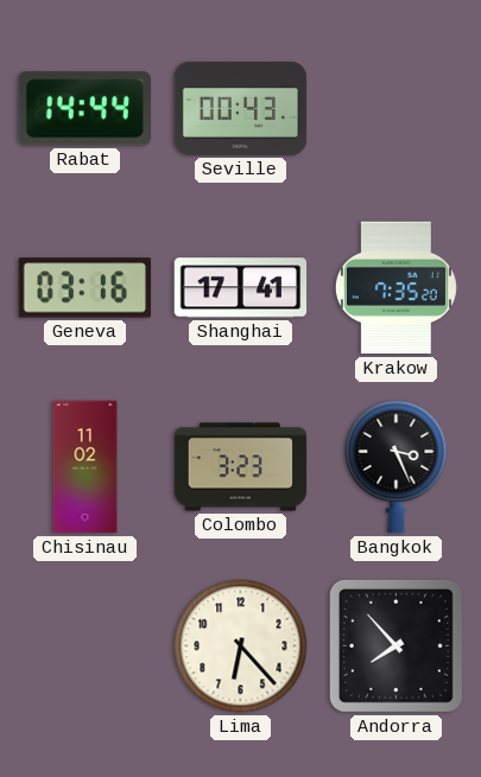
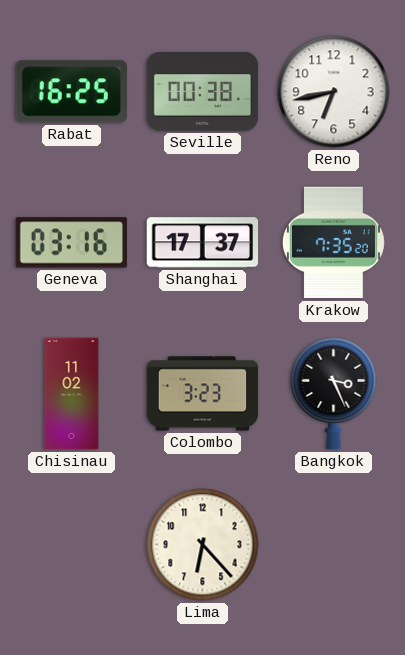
Rabat: 14:44 -> 16:25 (71, 92)
Seville: 00:43 -> 00:38 (203, 91)
Reno: none -> 6:43 (334, 92)
Shanghai: 17:41 -> 17:37 (203, 243)
Andorra: 7:53 -> none (395, 645)
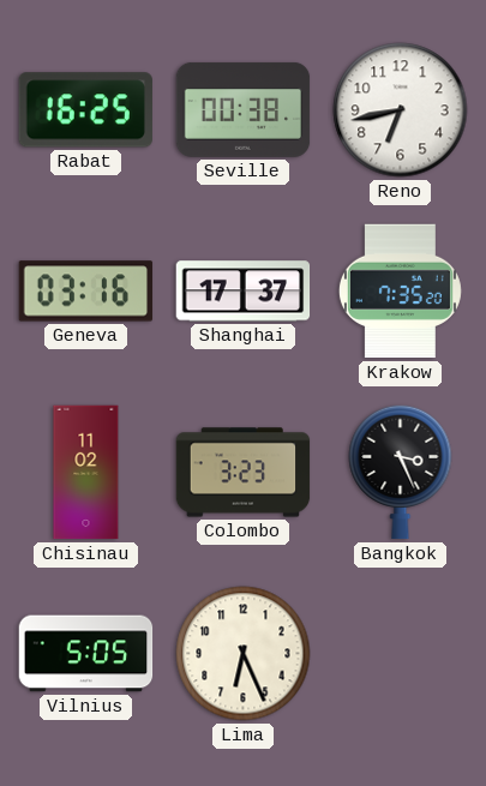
Vilnius: none -> 5:05 (86, 654)
Lima: 6:23 -> 6:26 (244, 654)
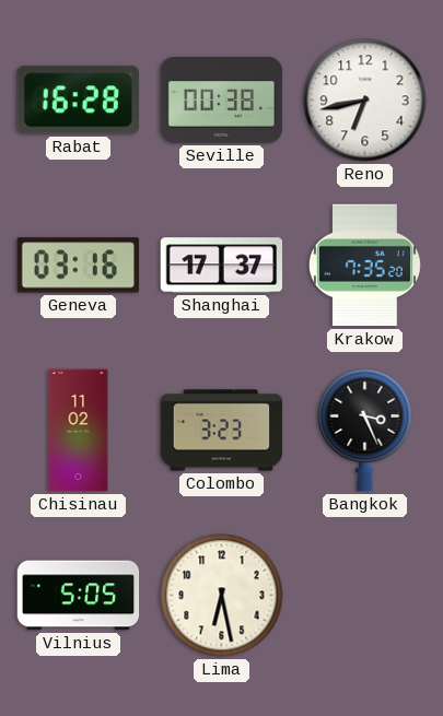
Rabat: 16:25 -> 16:28 (78, 101)
Lima: 6:26 -> 6:28 (222, 596)
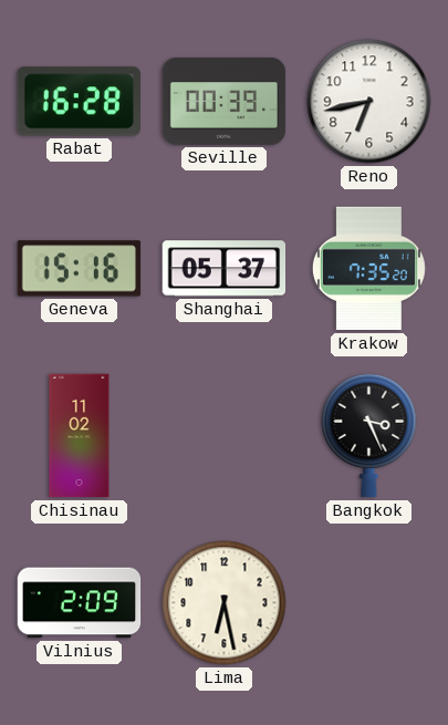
Seville: 00:38 -> 00:39 (225, 101)
Geneva: 03:16 -> 15:16 (80, 269)
Shanghai: 17:37 -> 05:37 (225, 269)
Colombo: 3:23 -> none (222, 431)
Vilnius: 5:05 -> 2:09 (80, 603)
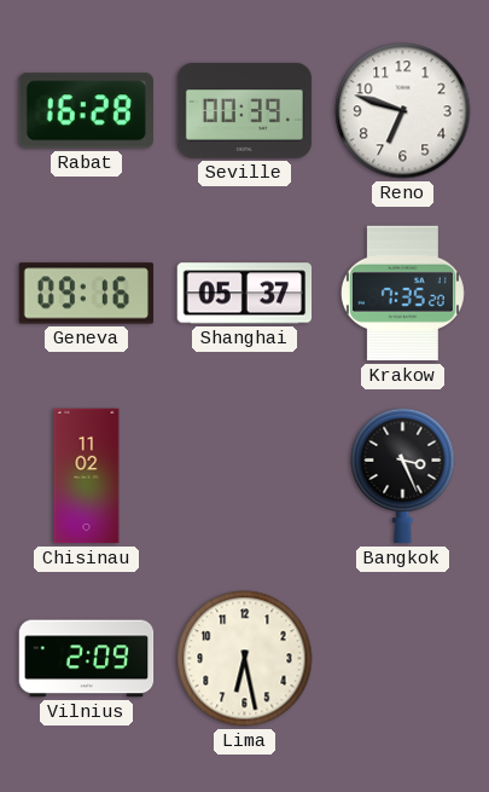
Reno: 6:43 -> 6:48 (403, 111)
Geneva: 15:16 -> 09:16 (87, 294)
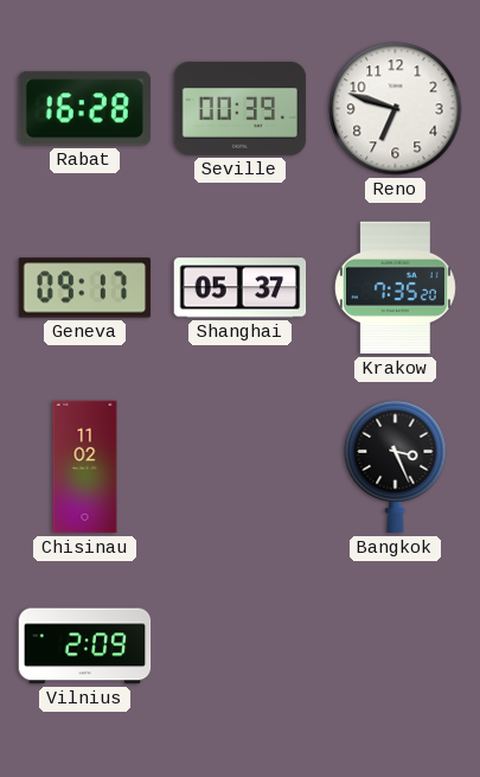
Geneva: 09:16 -> 09:17 (85, 288)
Lima: 6:28 -> none (245, 659)
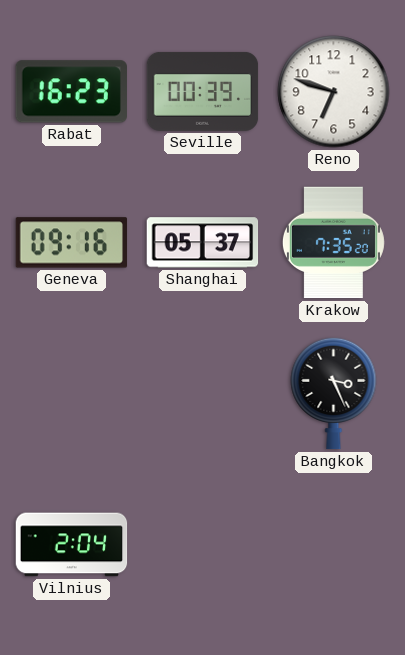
Rabat: 16:28 -> 16:23 (71, 92)
Geneva: 09:17 -> 09:16 (72, 243)
Chisinau: 11:02 -> none (85, 467)
Vilnius: 2:09 -> 2:04 (72, 545)
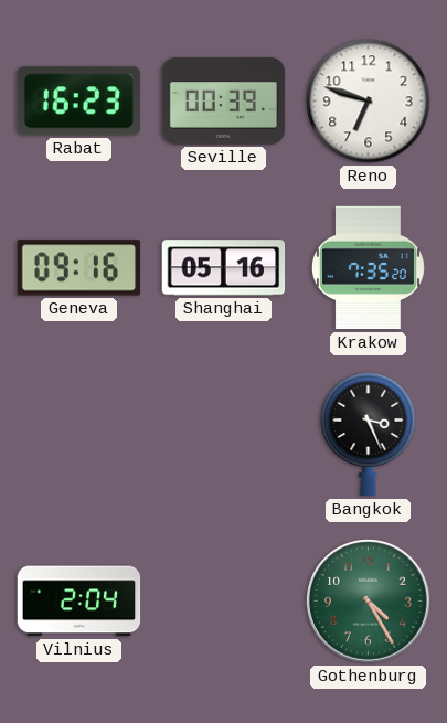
Shanghai: 05:37 -> 05:16 (224, 268)
Gothenburg: none -> 4:25 (369, 602)
